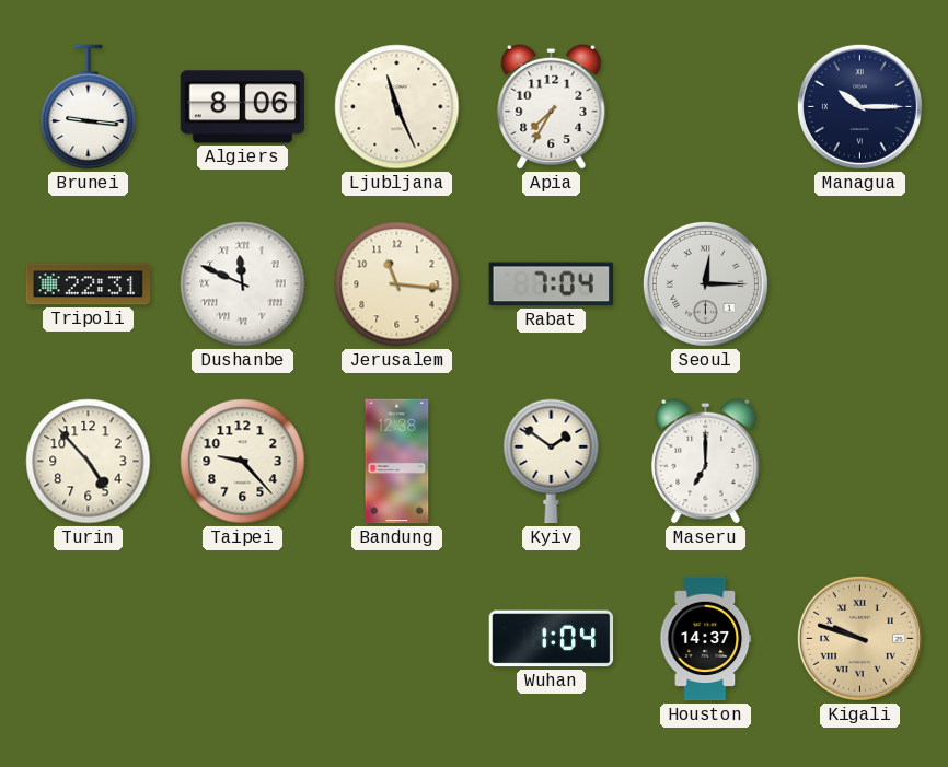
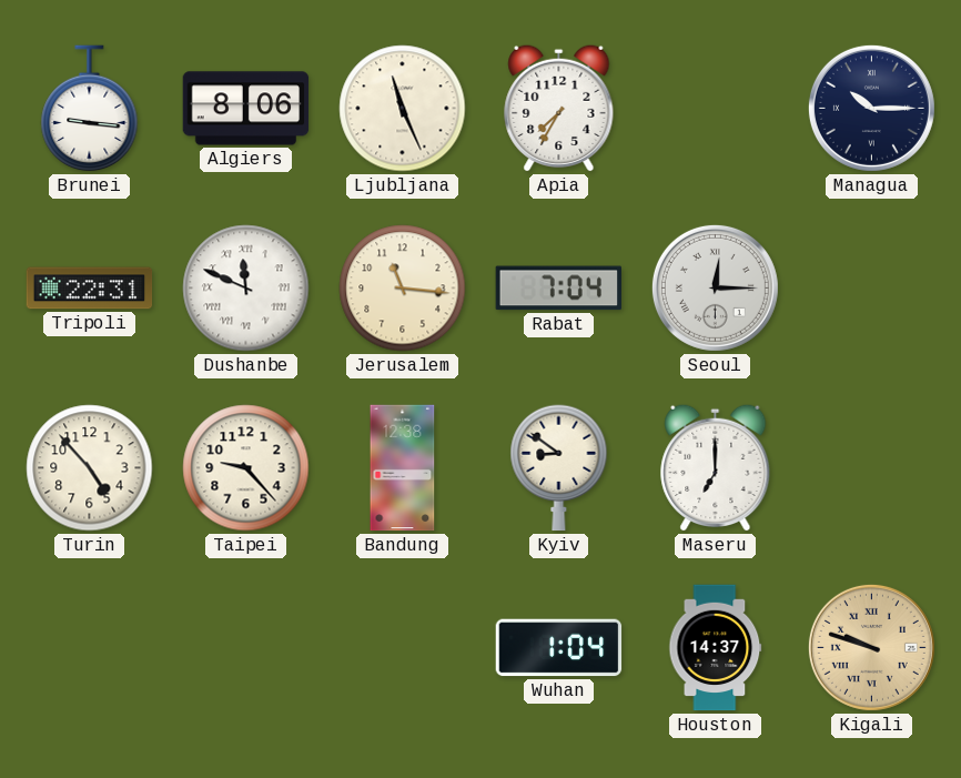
Kyiv: 1:51 -> 8:51 (559, 468)
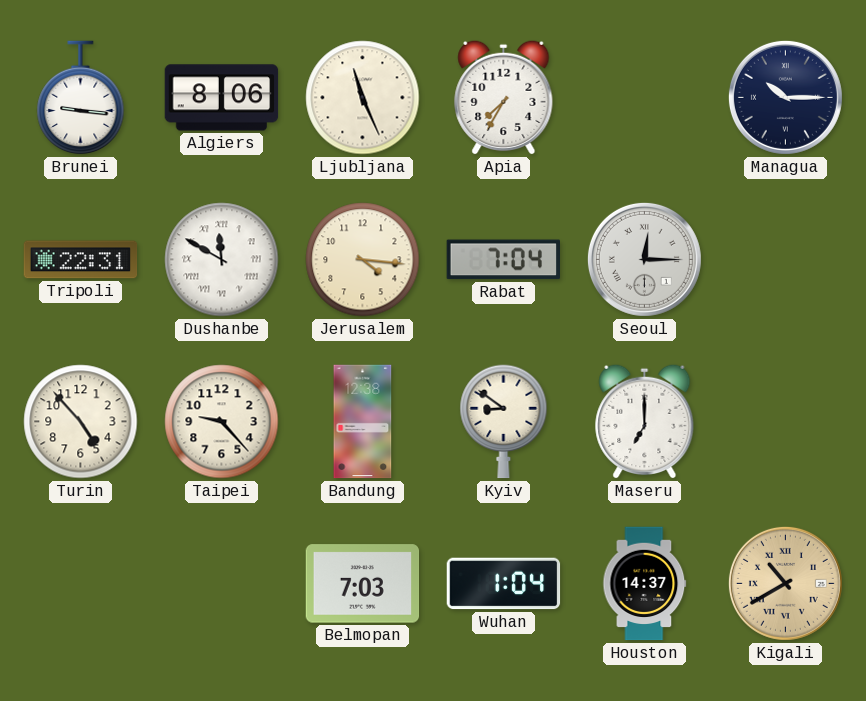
Dushanbe: 11:49 -> 11:50 (222, 260)
Jerusalem: 11:16 -> 4:16 (363, 260)
Belmopan: none -> 7:03 (363, 584)
Kigali: 9:48 -> 10:40 (785, 583)
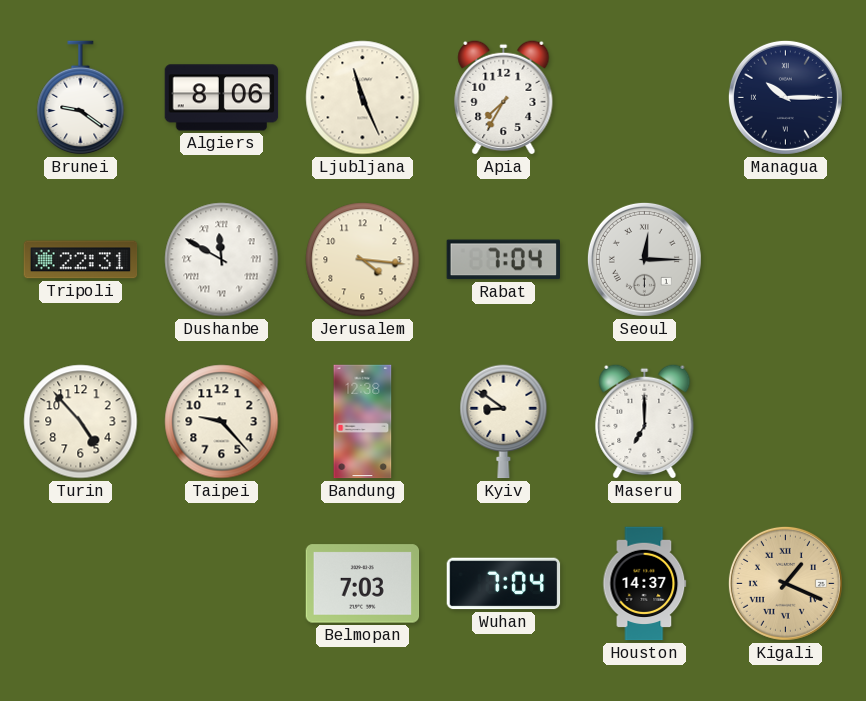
Brunei: 9:16 -> 9:21 (81, 98)
Wuhan: 1:04 -> 7:04 (504, 584)
Kigali: 10:40 -> 1:19 (785, 583)
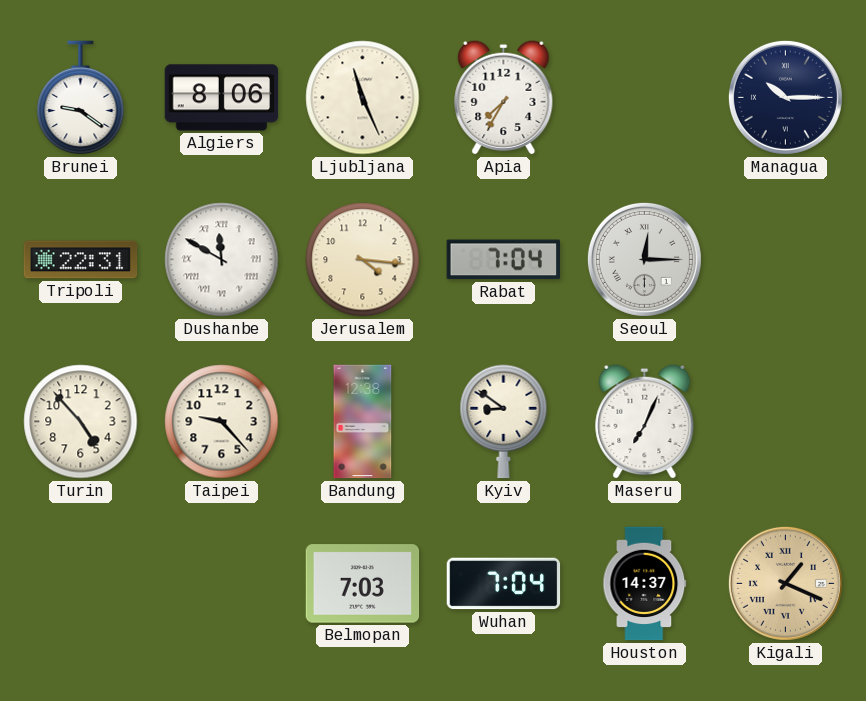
Maseru: 7:00 -> 7:04 (645, 421)
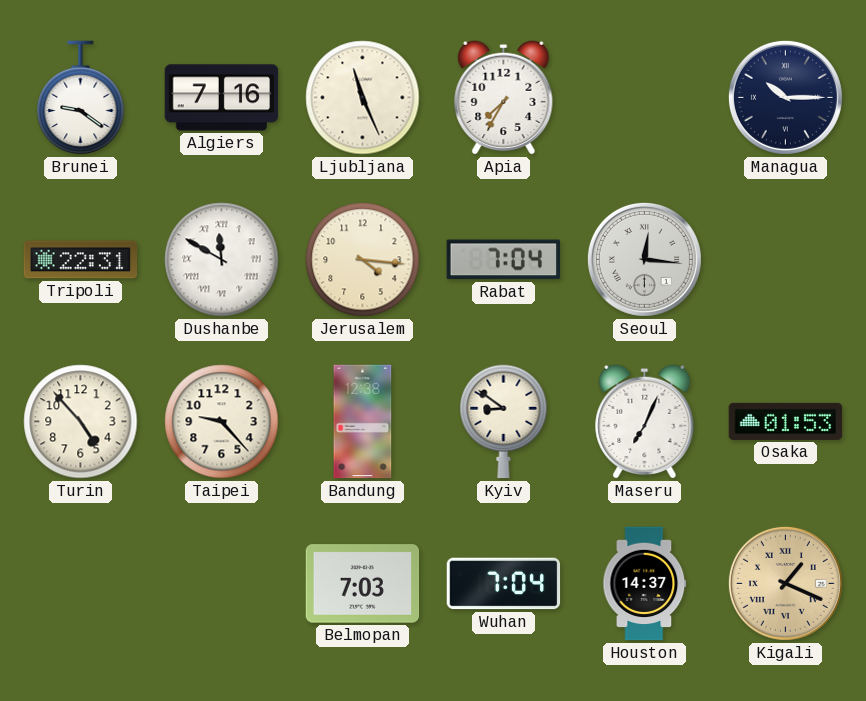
Algiers: 8:06 -> 7:16 (222, 98)
Seoul: 12:15 -> 12:16 (644, 259)
Osaka: none -> 01:53 (786, 421)
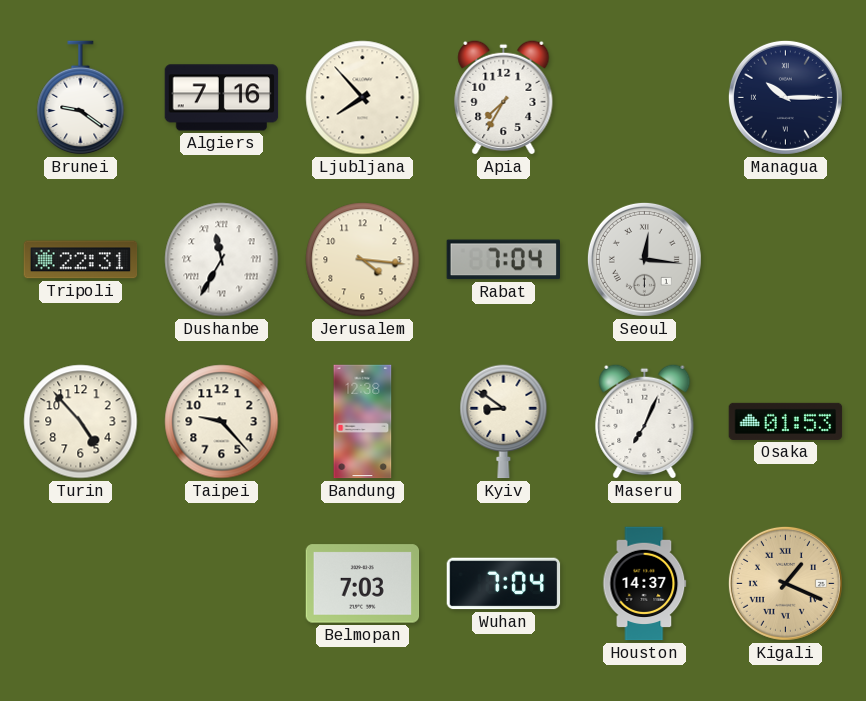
Ljubljana: 11:26 -> 7:53 (363, 98)
Dushanbe: 11:50 -> 11:35 (222, 260)
